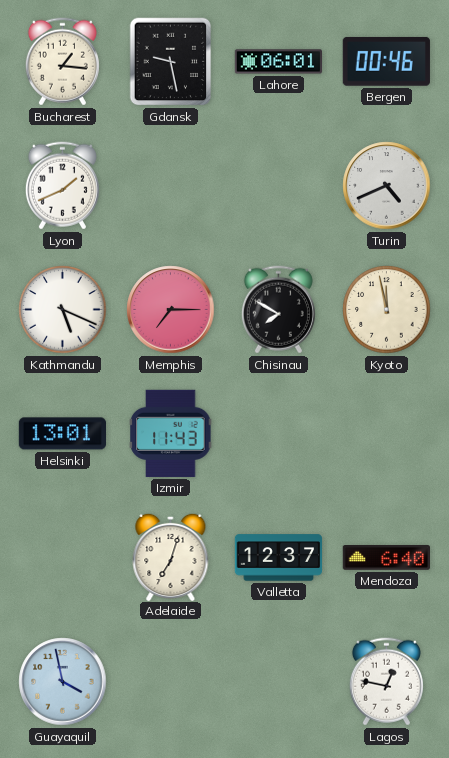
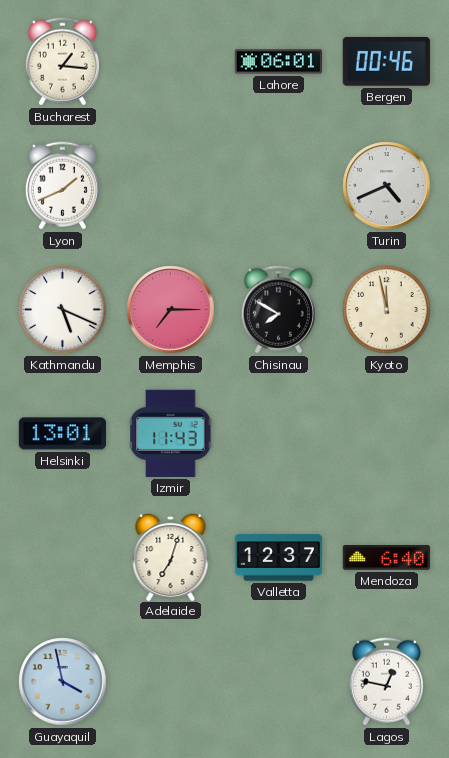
Gdansk: 9:28 -> none (171, 62)
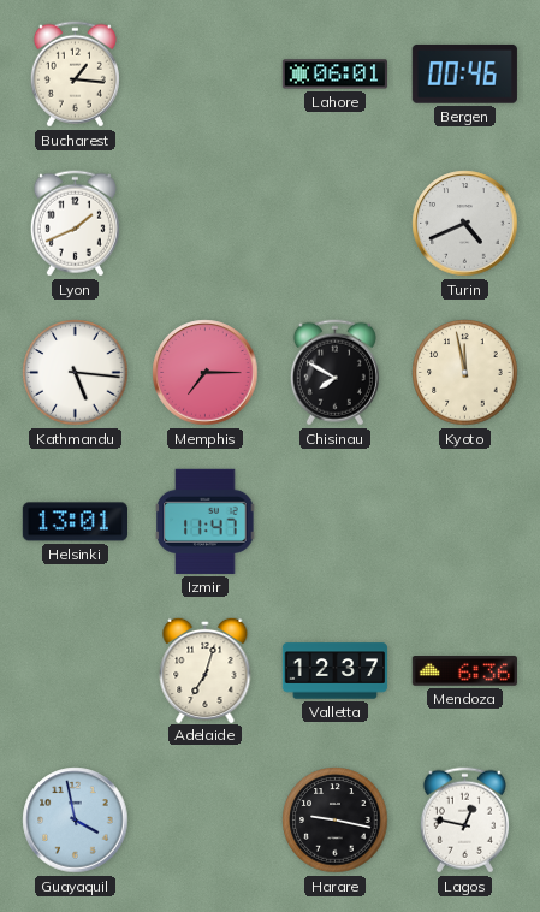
Kathmandu: 5:19 -> 5:16 (76, 373)
Izmir: 11:43 -> 11:47 (206, 521)
Mendoza: 6:40 -> 6:36 (464, 671)
Harare: none -> 9:17 (336, 821)
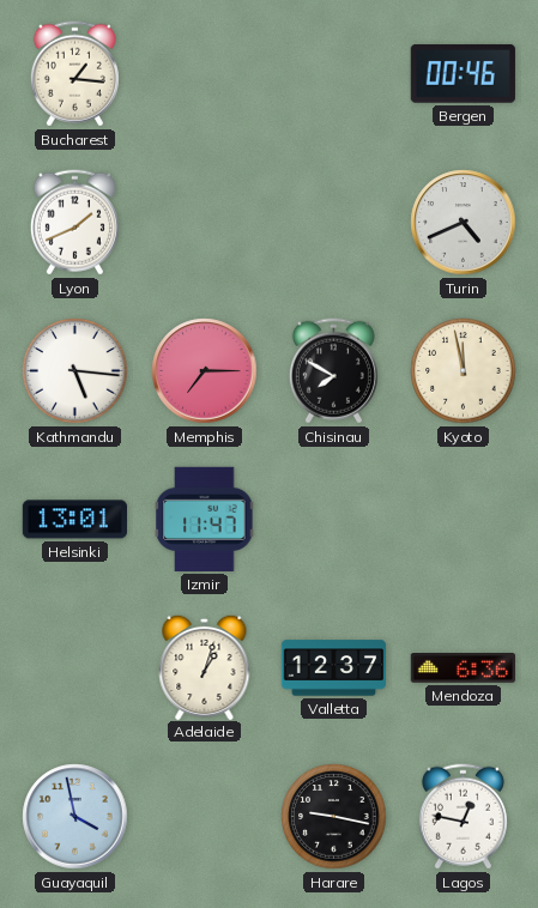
Lahore: 06:01 -> none (334, 75)
Adelaide: 7:03 -> 1:03 (205, 666)
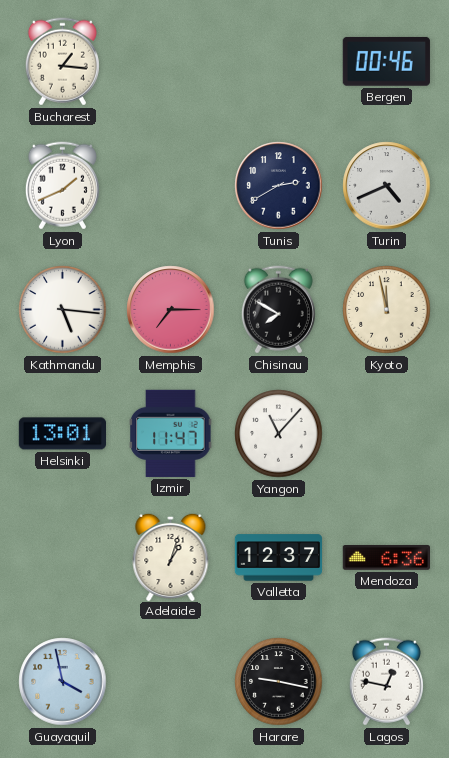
Tunis: none -> 2:40 (279, 186)
Yangon: none -> 11:07 (279, 434)
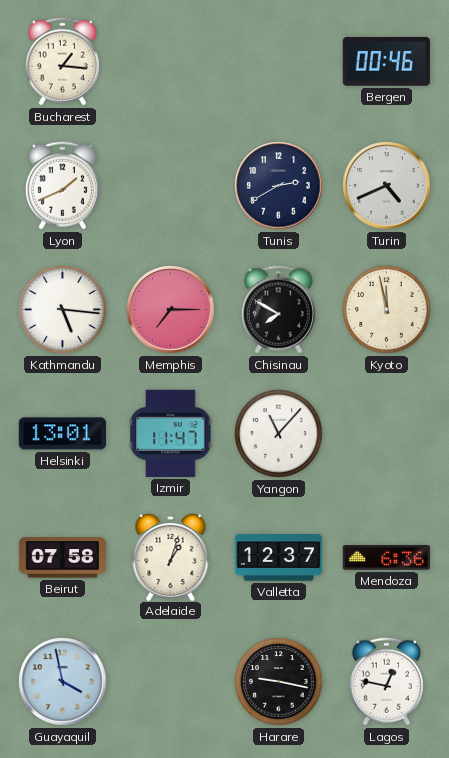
Beirut: none -> 07:58 (62, 558)
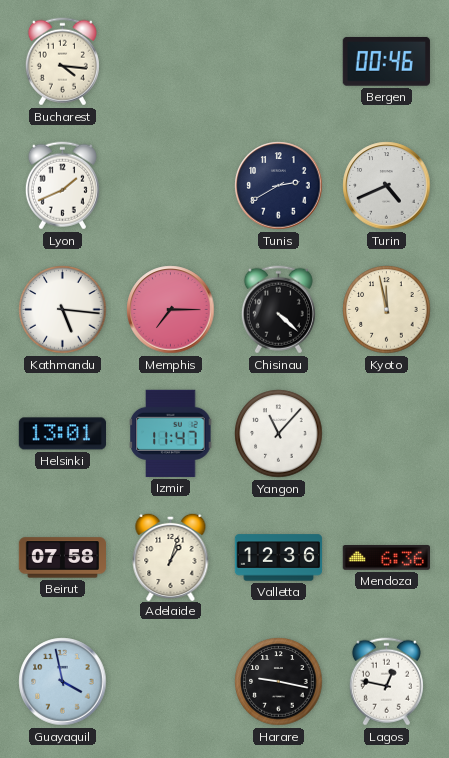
Bucharest: 1:16 -> 4:16 (62, 62)
Chisinau: 7:50 -> 4:22 (278, 310)
Valletta: 12:37 -> 12:36 (279, 558)
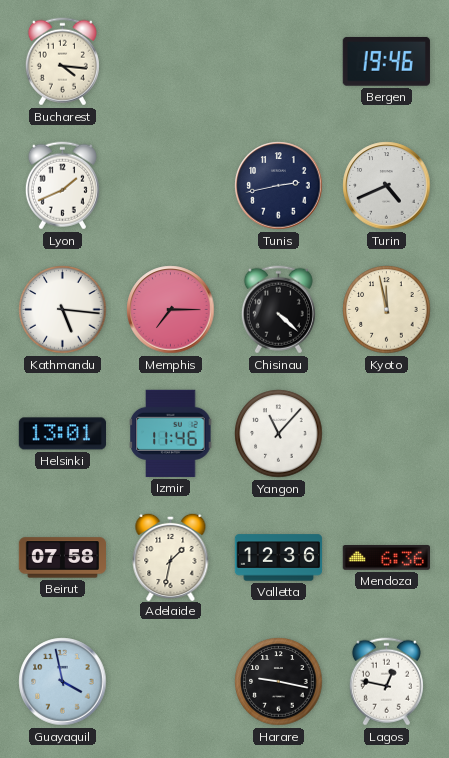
Bergen: 00:46 -> 19:46 (386, 61)
Tunis: 2:40 -> 2:43 (279, 186)
Izmir: 11:47 -> 11:46 (171, 433)
Adelaide: 1:03 -> 1:32 (171, 556)
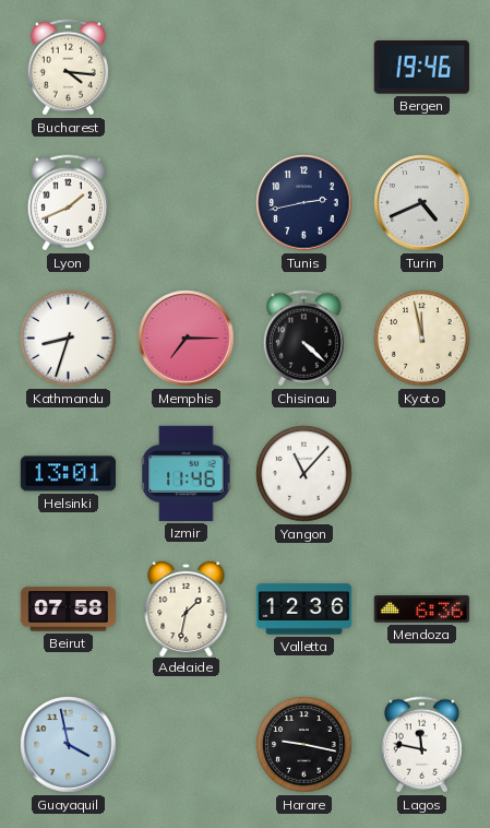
Kathmandu: 5:16 -> 8:33 (69, 339)
Lagos: 12:47 -> 11:47 (421, 745)
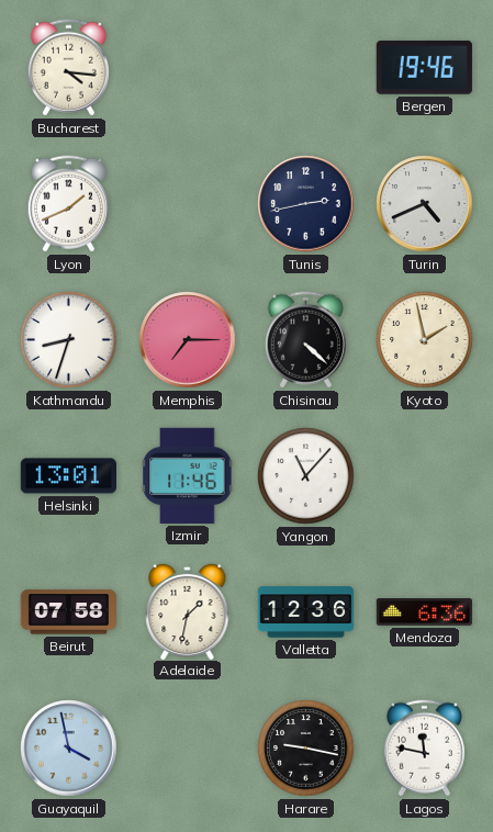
Kyoto: 11:58 -> 1:58 (425, 340)
